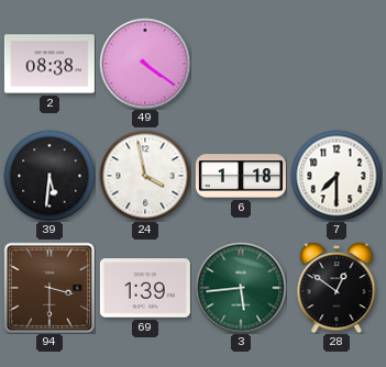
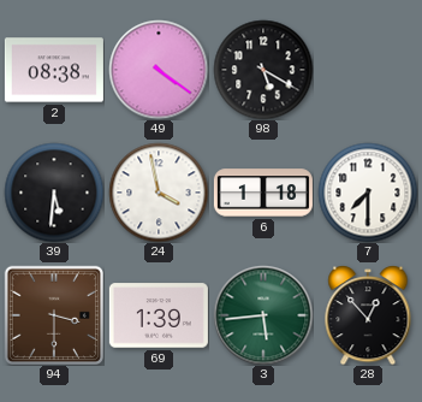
98: none -> 5:20 (263, 70)
28: 12:51 -> 12:53 (368, 315)
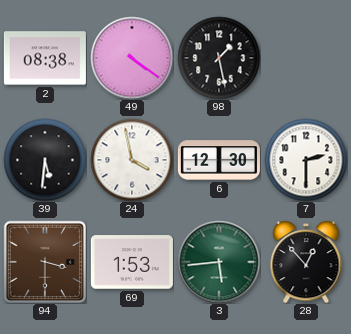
98: 5:20 -> 1:28 (219, 58)
6: 1:18 -> 12:30 (219, 160)
7: 7:30 -> 2:30 (306, 160)
69: 1:39 -> 1:53 (132, 262)
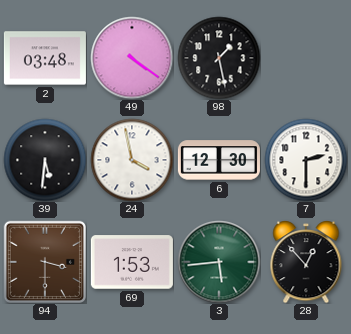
2: 08:38 -> 03:48 (45, 58)
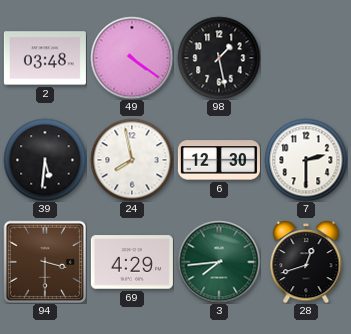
24: 3:58 -> 7:58 (132, 160)
69: 1:53 -> 4:29 (132, 262)
3: 5:44 -> 7:44 (219, 262)
28: 12:53 -> 12:42 (306, 262)
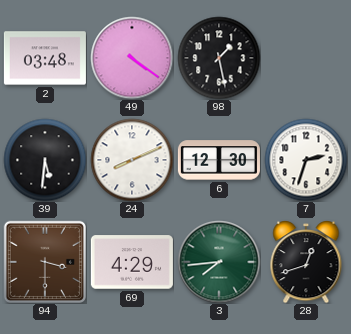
24: 7:58 -> 8:11 (132, 160)
7: 2:30 -> 2:33 (306, 160)
